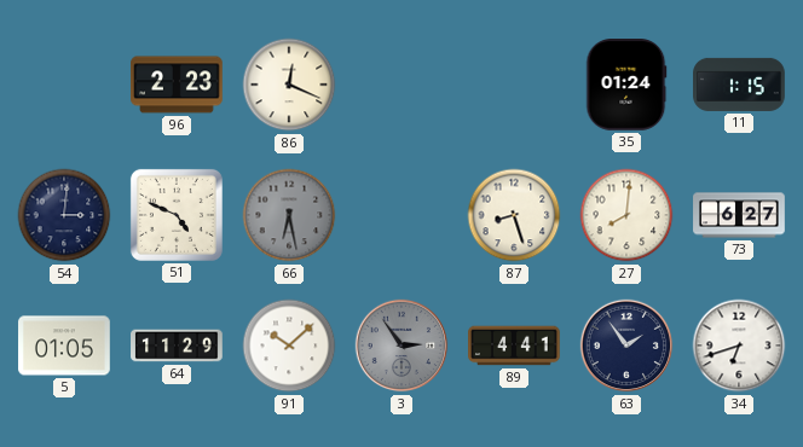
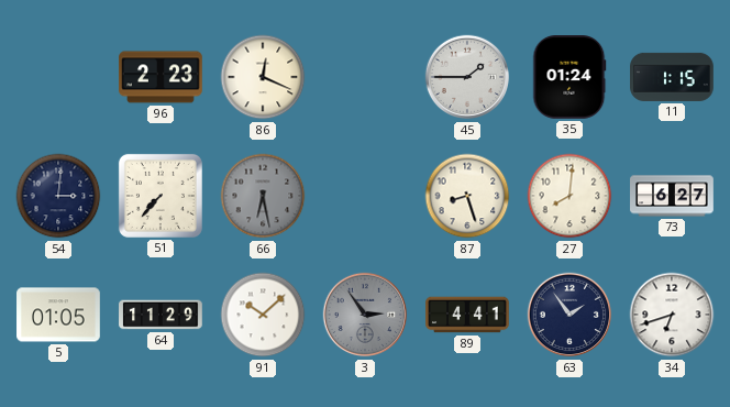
45: none -> 1:45 (467, 77)
51: 4:49 -> 7:37 (161, 196)
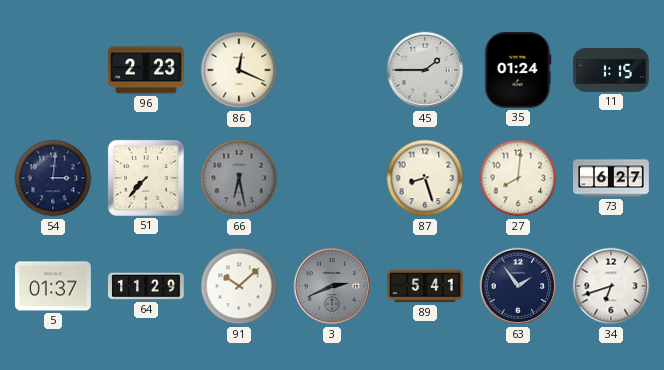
5: 01:05 -> 01:37 (53, 286)
3: 2:54 -> 2:41 (332, 286)
89: 4:41 -> 5:41 (425, 286)
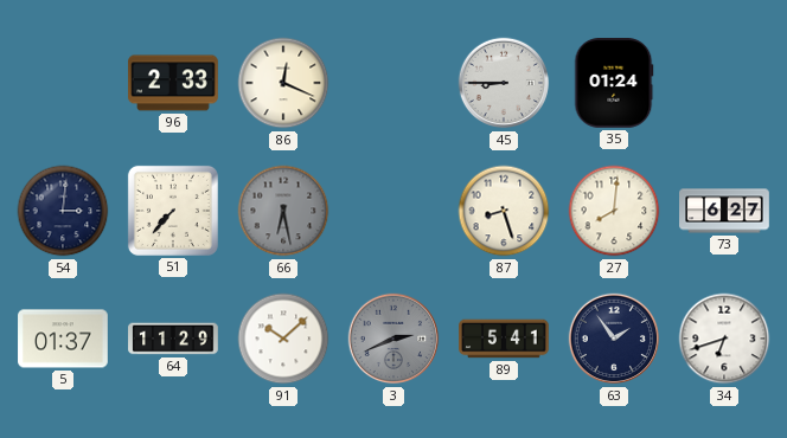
96: 2:23 -> 2:33 (173, 83)
45: 1:45 -> 8:45 (504, 83)
11: 1:15 -> none (611, 70)
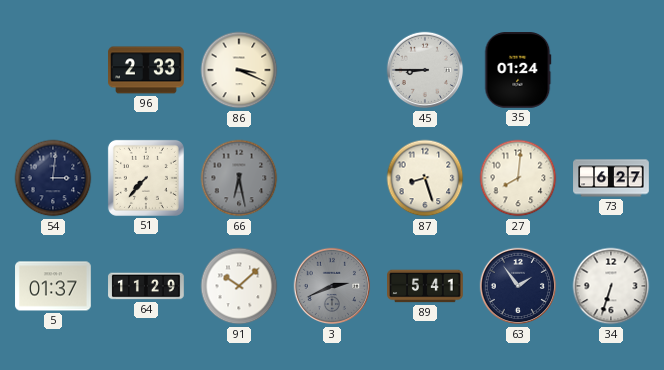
86: 12:19 -> 3:19 (239, 70)
34: 6:42 -> 6:33 (611, 286)
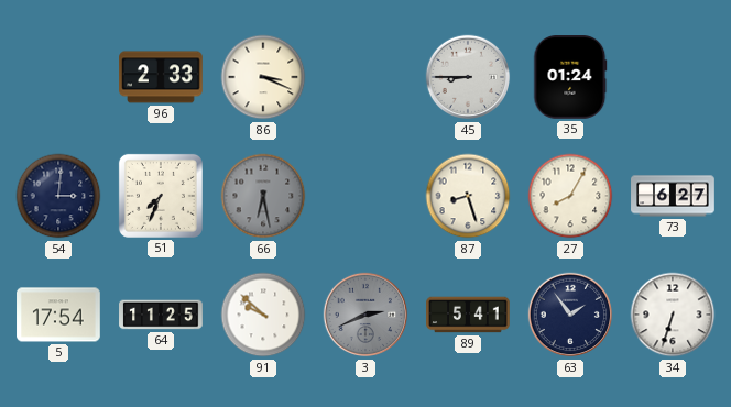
51: 7:37 -> 7:34 (161, 196)
27: 8:01 -> 8:05 (570, 196)
5: 01:37 -> 17:54 (58, 315)
64: 11:29 -> 11:25 (161, 315)
91: 10:08 -> 9:52 (263, 315)
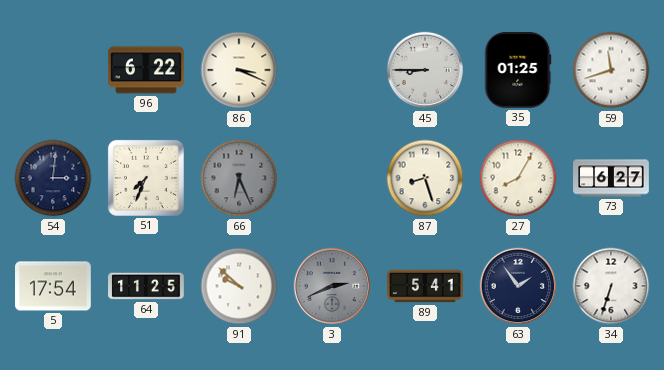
96: 2:33 -> 6:22 (146, 70)
35: 01:24 -> 01:25 (518, 71)
59: none -> 11:42 (611, 70)
66: 6:28 -> 6:26 (239, 178)
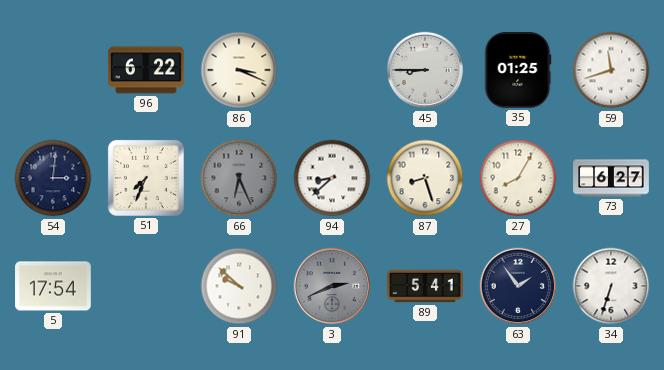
94: none -> 8:38 (332, 178)
64: 11:25 -> none (146, 286)
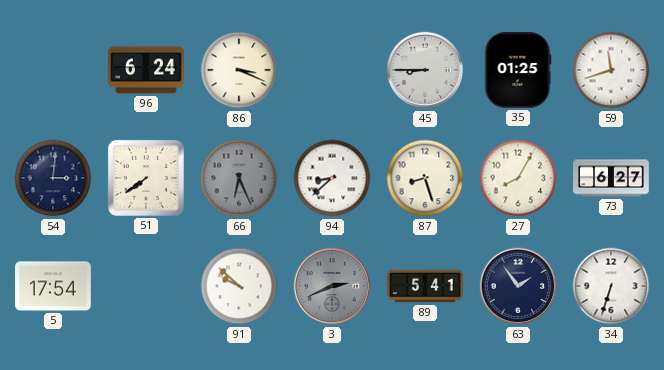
96: 6:22 -> 6:24 (146, 70)
51: 7:34 -> 7:39 (146, 178)
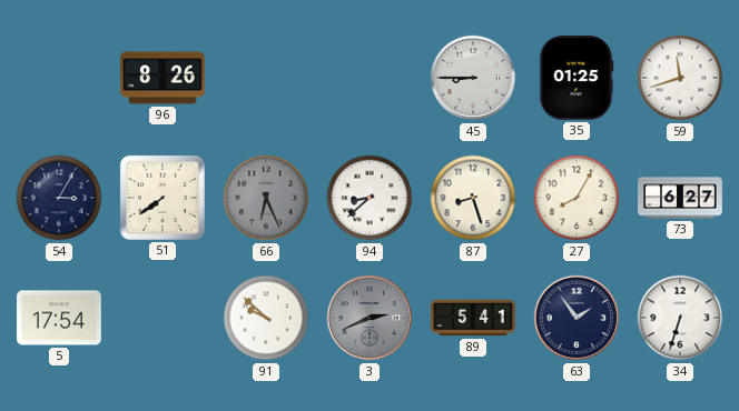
96: 6:24 -> 8:26 (162, 78)
86: 3:19 -> none (239, 70)
54: 3:01 -> 3:05 (59, 198)
